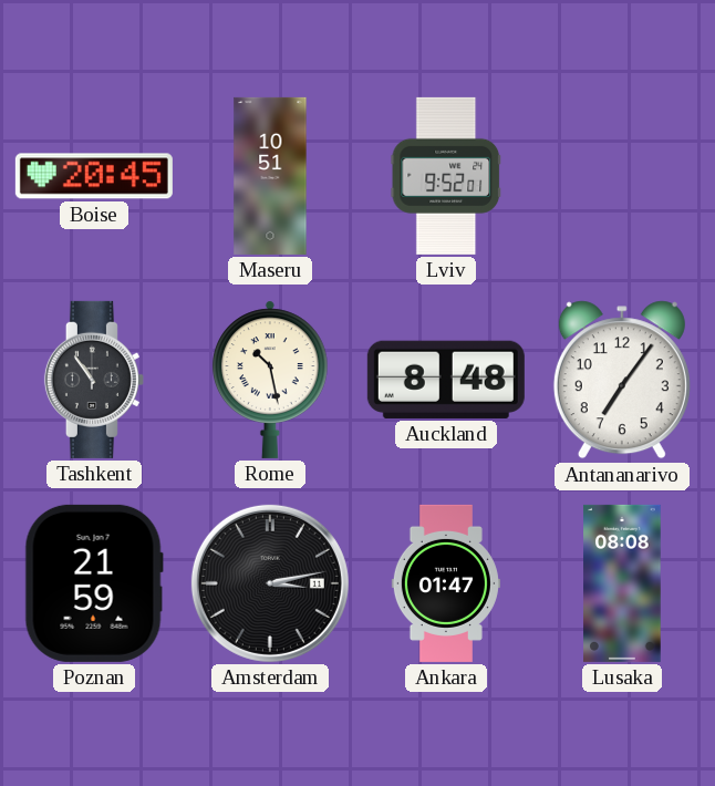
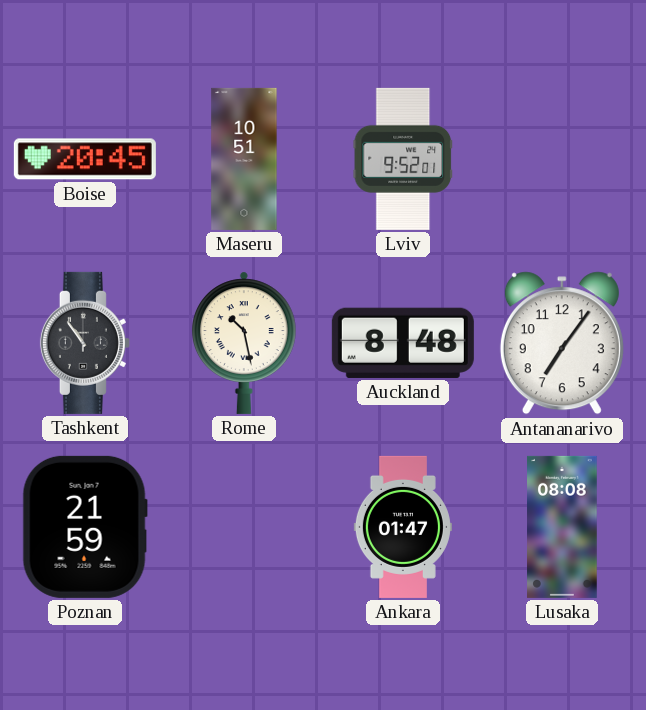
Amsterdam: 3:13 -> none (270, 583)
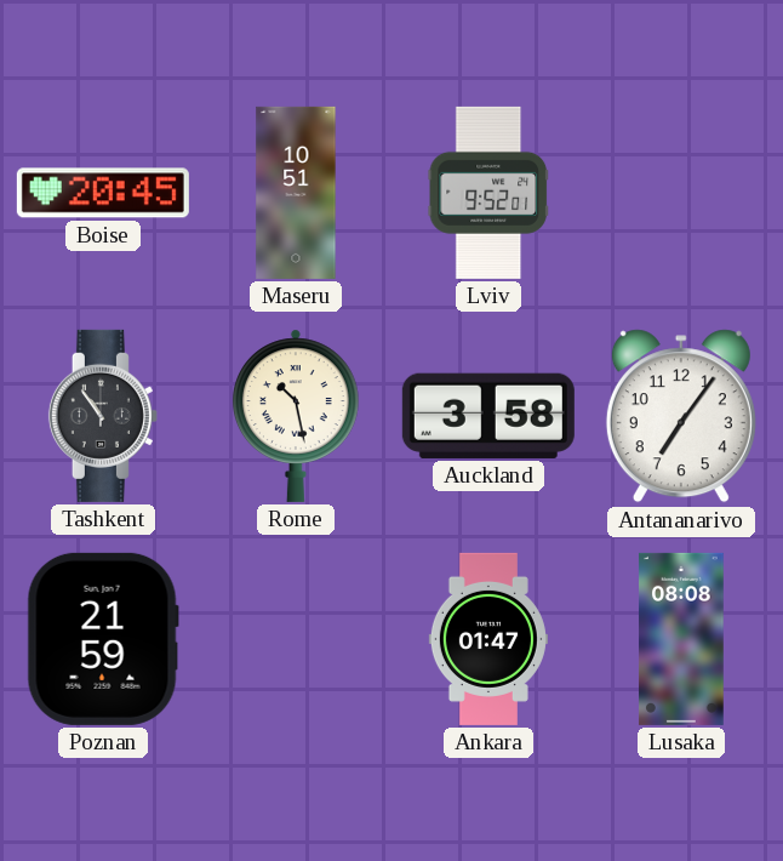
Auckland: 8:48 -> 3:58 (488, 416)
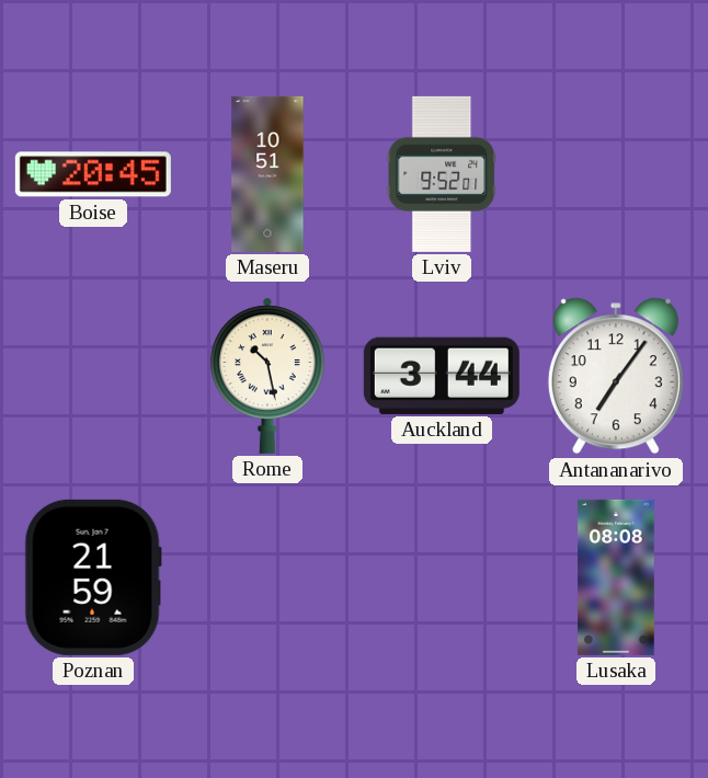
Tashkent: 10:54 -> none (103, 416)
Auckland: 3:58 -> 3:44 (442, 376)
Ankara: 01:47 -> none (488, 639)
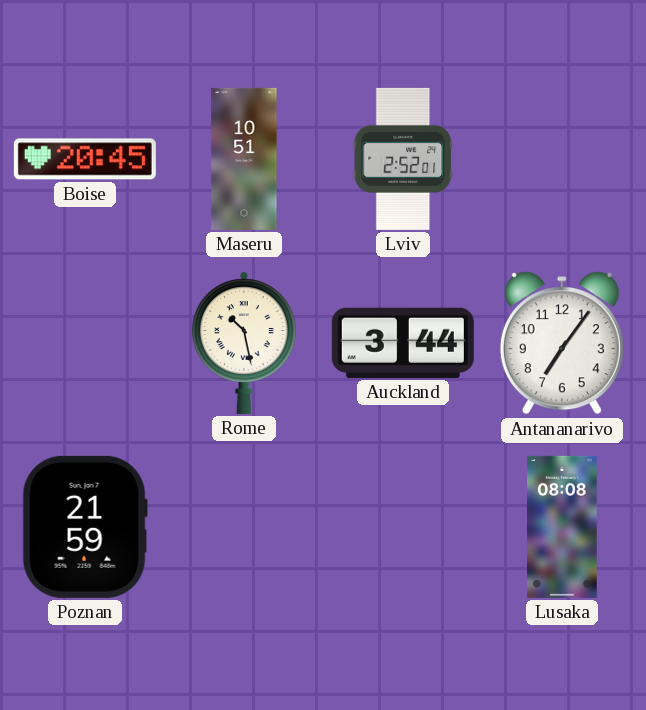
Lviv: 9:52 -> 2:52 (402, 159)
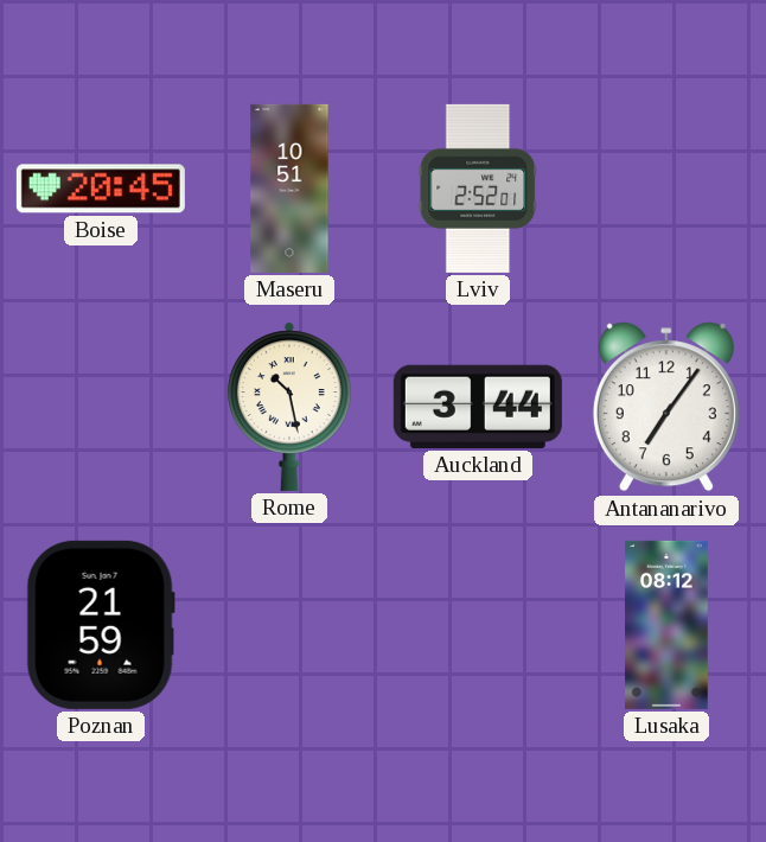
Lusaka: 08:08 -> 08:12 (666, 625)
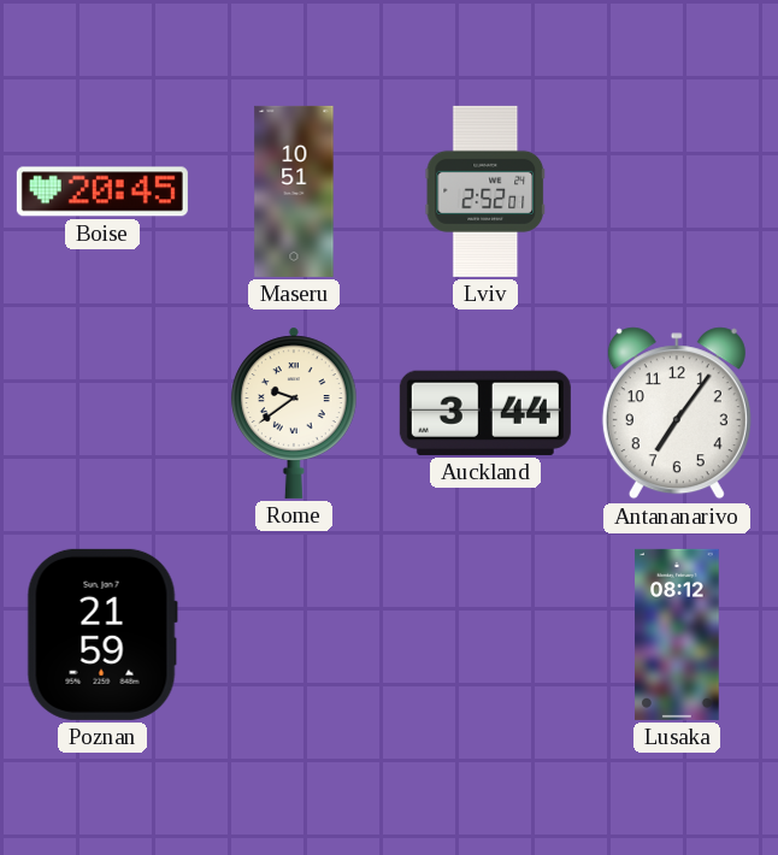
Rome: 10:28 -> 9:39 (294, 413)
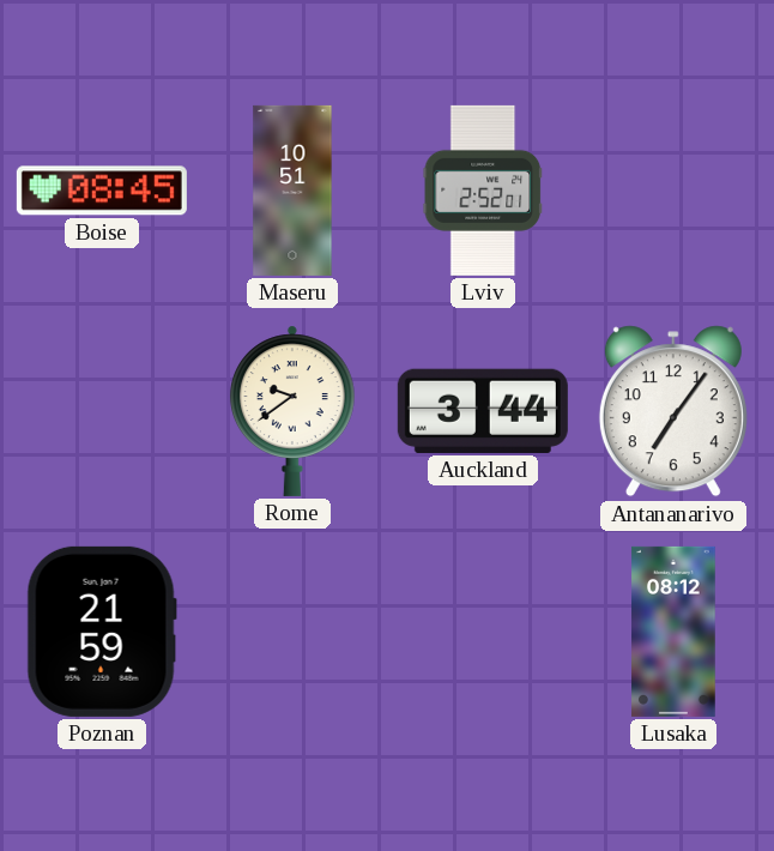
Boise: 20:45 -> 08:45 (102, 191)
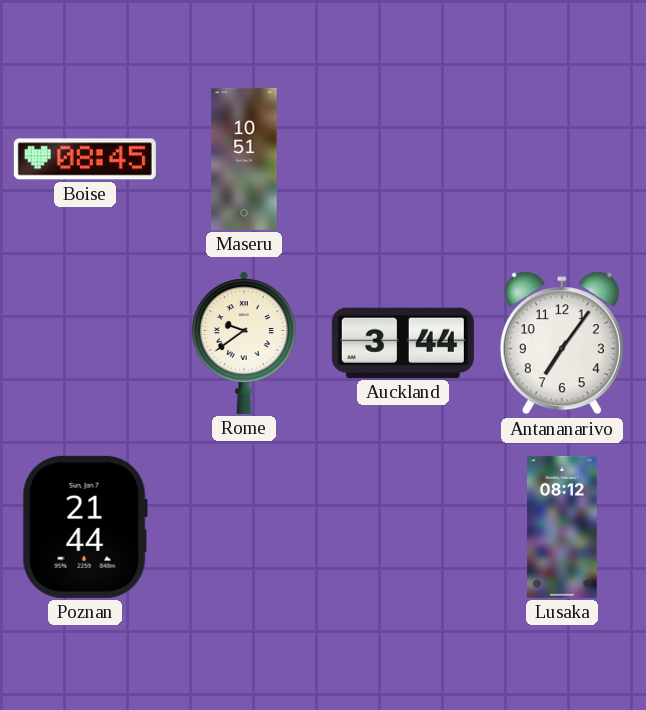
Lviv: 2:52 -> none (482, 191)
Poznan: 21:59 -> 21:44 (85, 527)
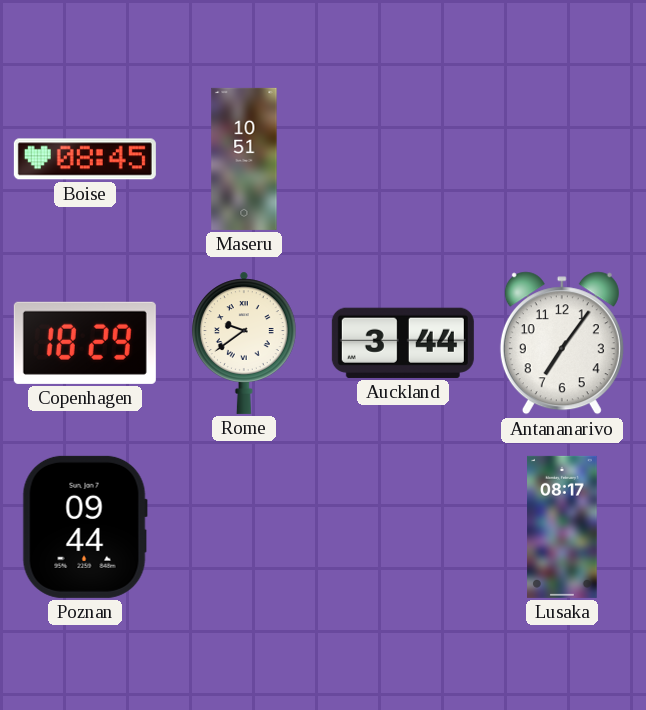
Copenhagen: none -> 18:29 (85, 343)
Poznan: 21:44 -> 09:44 (85, 527)
Lusaka: 08:12 -> 08:17 (562, 527)
